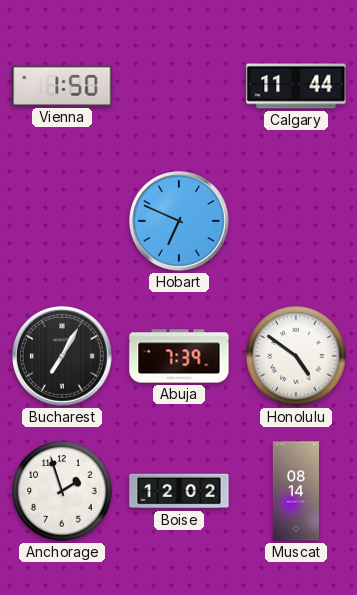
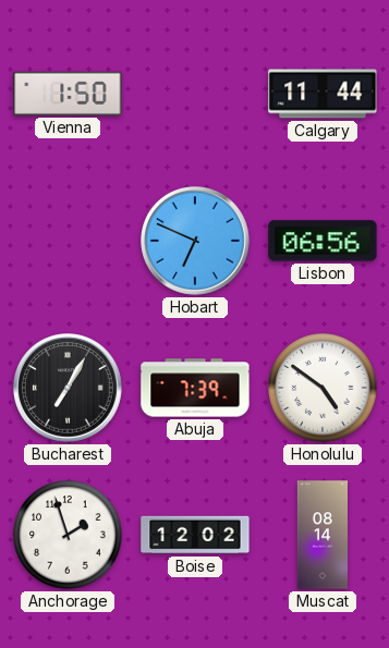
Lisbon: none -> 06:56 (323, 241)
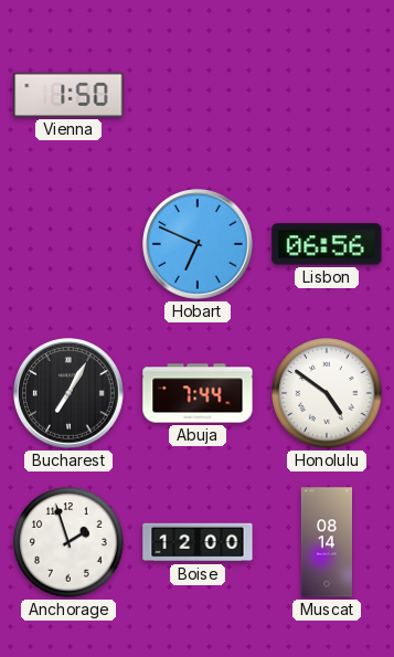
Calgary: 11:44 -> none (323, 94)
Abuja: 7:39 -> 7:44 (198, 393)
Boise: 12:02 -> 12:00 (198, 542)
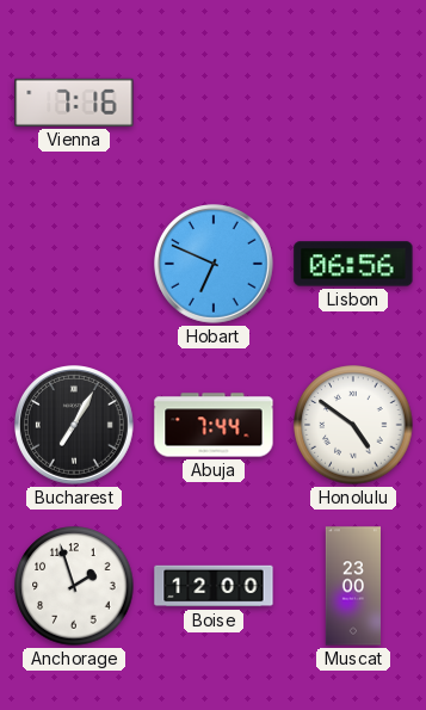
Vienna: 1:50 -> 7:16 (74, 103)
Muscat: 08:14 -> 23:00 (352, 586)
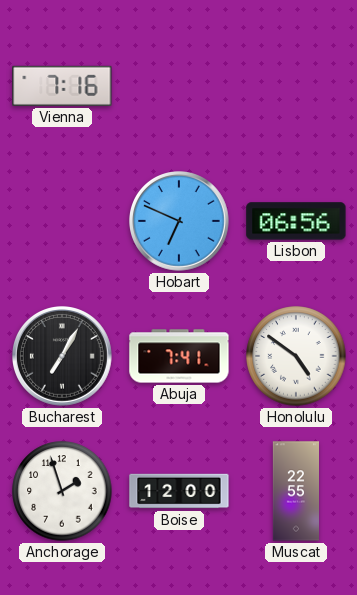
Abuja: 7:44 -> 7:41 (179, 356)
Muscat: 23:00 -> 22:55 (295, 491)
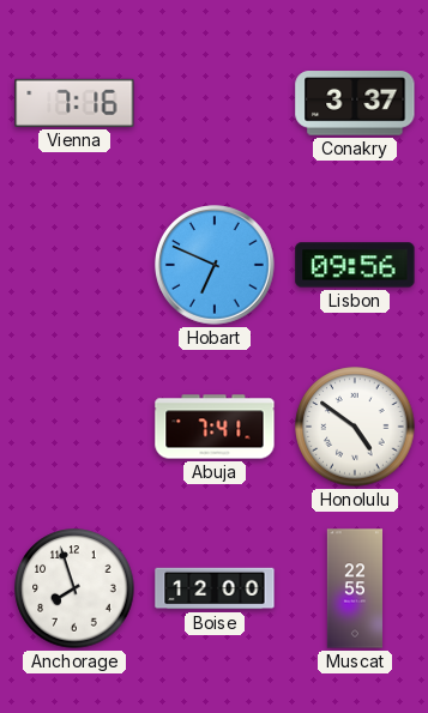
Conakry: none -> 3:37 (355, 103)
Lisbon: 06:56 -> 09:56 (355, 265)
Bucharest: 7:05 -> none (63, 357)
Anchorage: 1:57 -> 7:57 (74, 588)
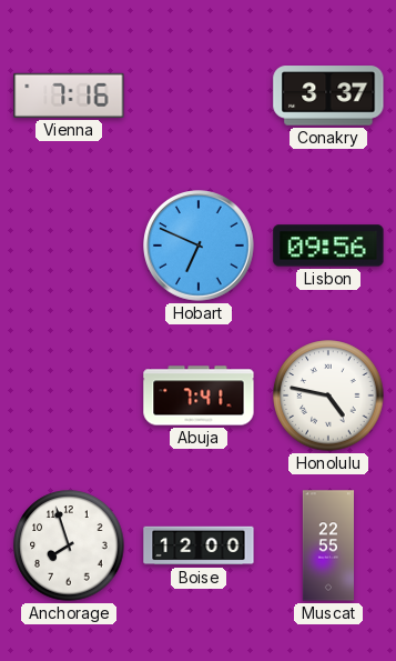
Honolulu: 4:51 -> 4:47 (328, 395)
